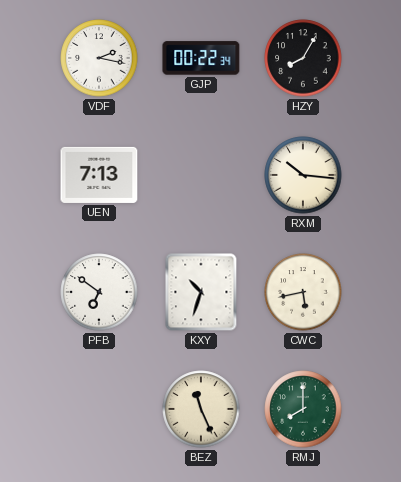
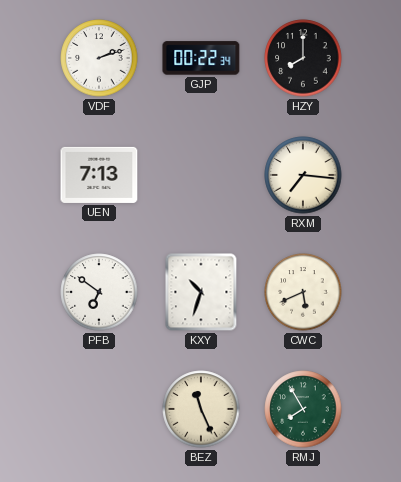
VDF: 2:17 -> 2:12 (99, 58)
HZY: 8:05 -> 8:00 (303, 58)
RXM: 10:16 -> 7:16 (303, 175)
CWC: 5:43 -> 5:41 (303, 292)
RMJ: 8:00 -> 7:55 (303, 409)
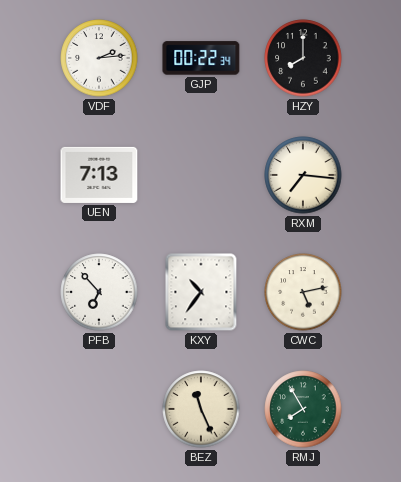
VDF: 2:12 -> 2:14 (99, 58)
PFB: 6:51 -> 6:53 (99, 292)
KXY: 10:33 -> 10:36 (201, 292)
CWC: 5:41 -> 5:13 (303, 292)
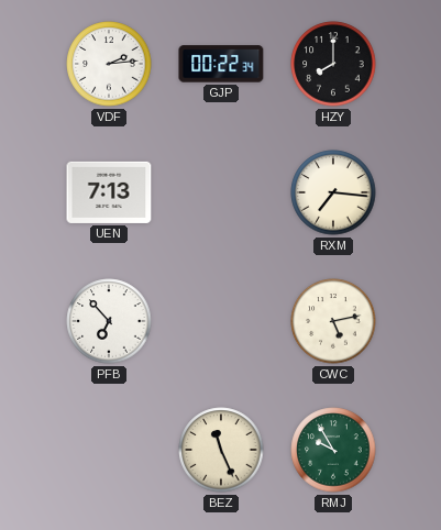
KXY: 10:36 -> none (201, 292)
RMJ: 7:55 -> 9:55 (333, 450)
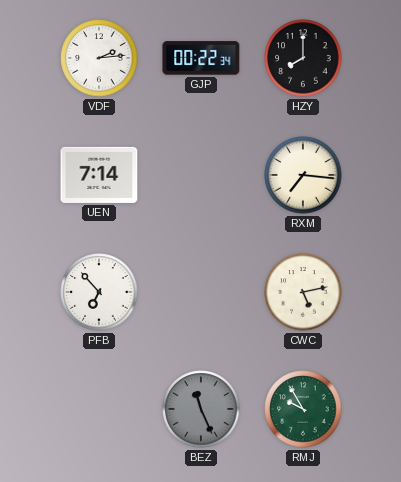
UEN: 7:13 -> 7:14 (99, 175)
BEZ dial: cream -> grey (201, 409)
